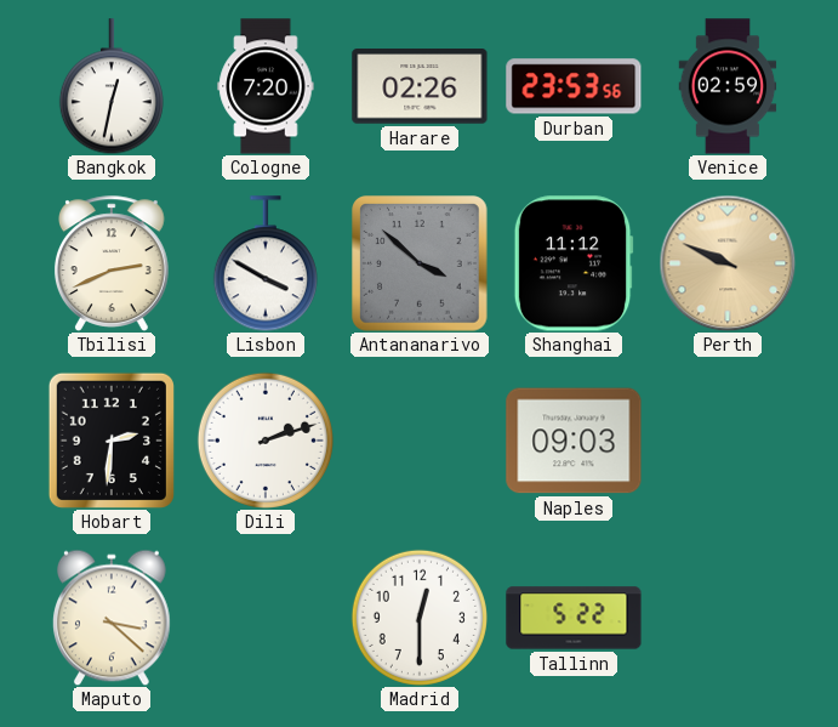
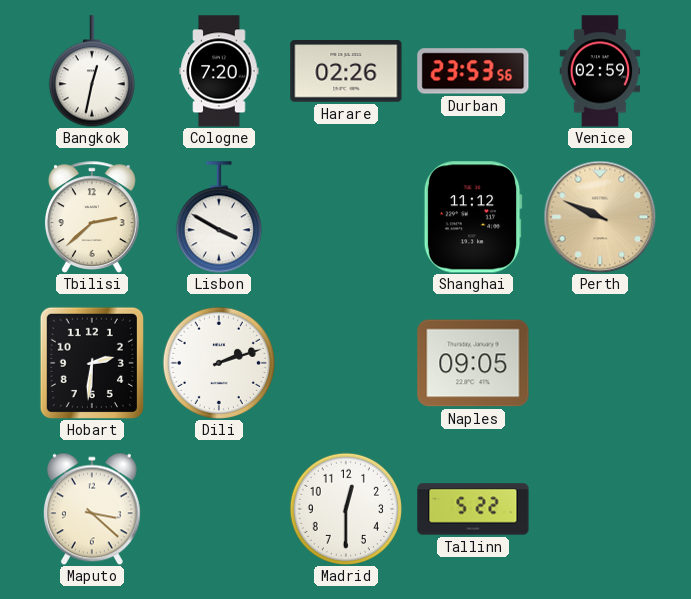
Tbilisi: 2:41 -> 2:38 (92, 217)
Antananarivo: 3:52 -> none (420, 263)
Naples: 09:03 -> 09:05 (473, 363)
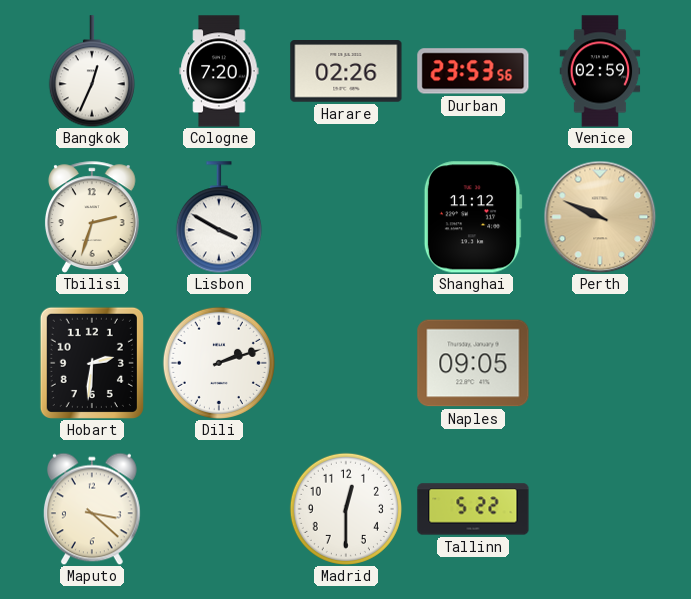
Bangkok: 12:32 -> 12:34 (92, 71)
Tbilisi: 2:38 -> 2:33 (92, 217)
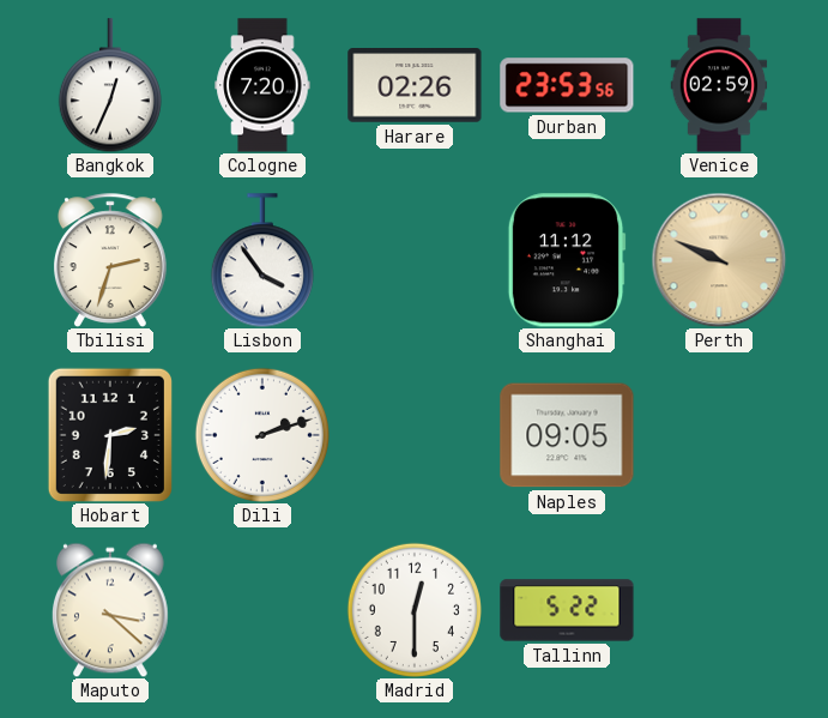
Lisbon: 3:50 -> 3:54 (262, 260)
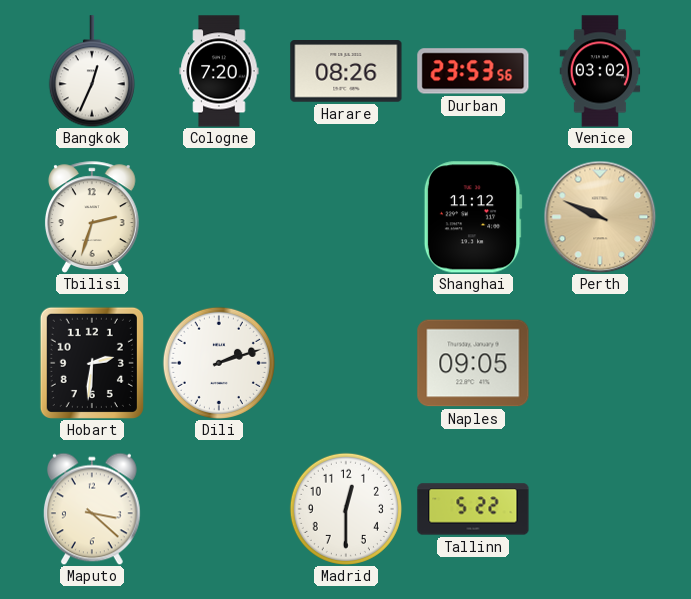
Harare: 02:26 -> 08:26 (346, 71)
Venice: 02:59 -> 03:02 (600, 71)
Lisbon: 3:54 -> none (262, 260)
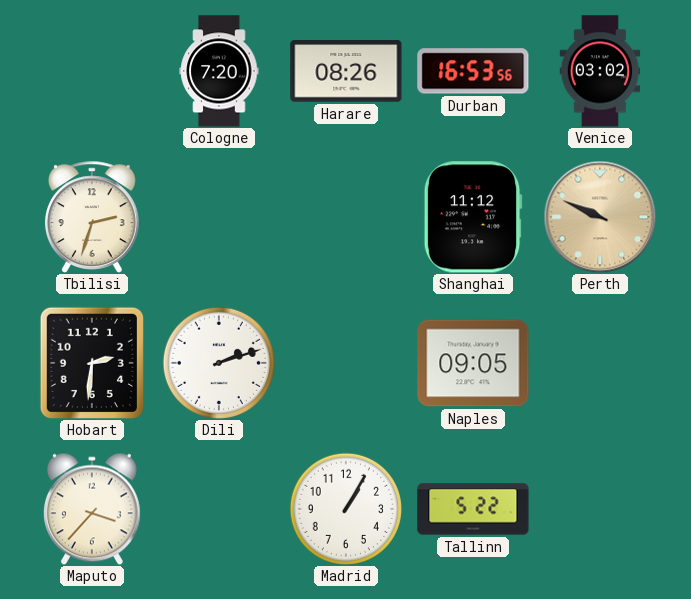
Bangkok: 12:34 -> none (92, 71)
Durban: 23:53 -> 16:53 (473, 71)
Maputo: 3:22 -> 3:37 (92, 509)
Madrid: 12:30 -> 1:05 (346, 509)
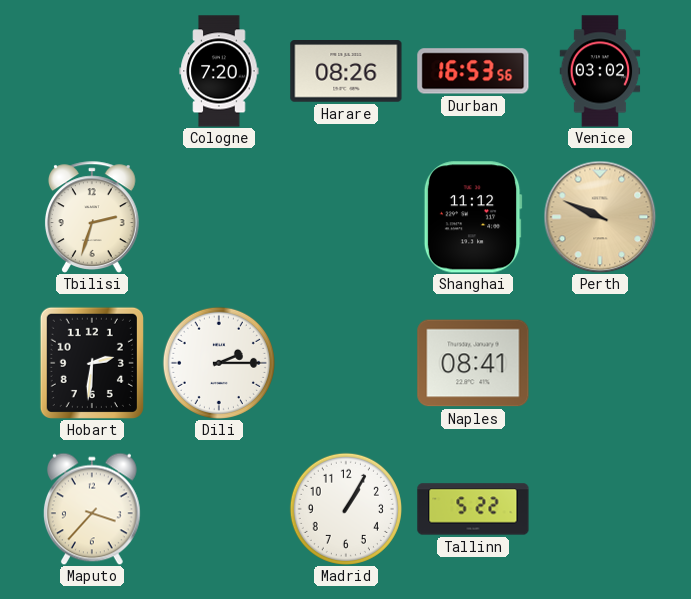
Dili: 2:12 -> 2:15 (219, 363)
Naples: 09:05 -> 08:41 (473, 363)
